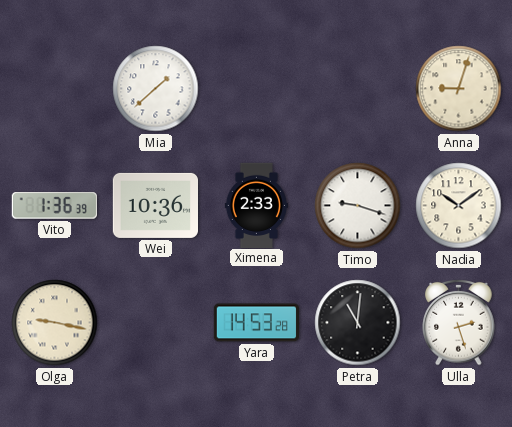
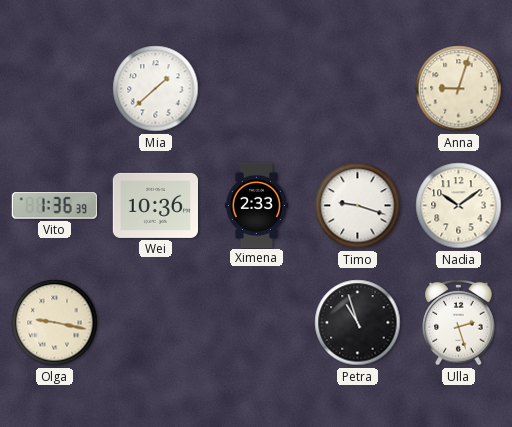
Yara: 14:53 -> none (256, 323)
Petra: 11:01 -> 10:57 (358, 323)
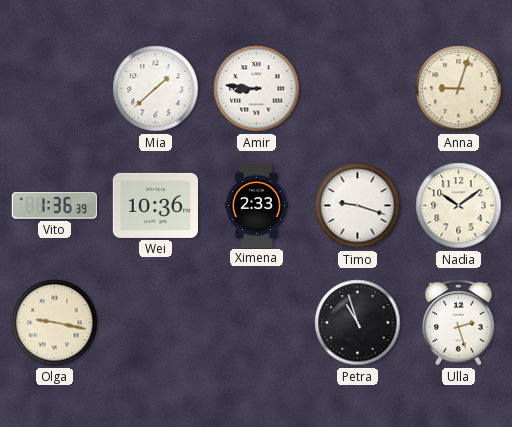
Amir: none -> 8:46 (257, 89)
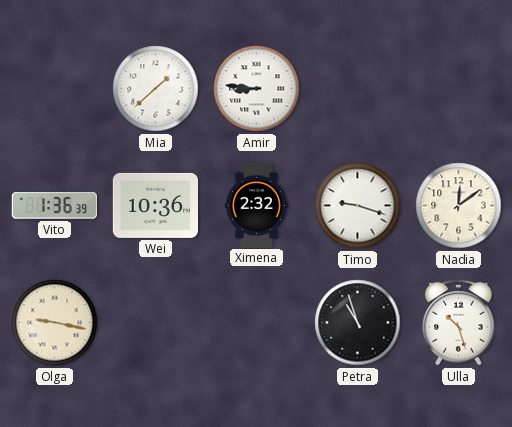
Anna: 9:03 -> none (459, 89)
Ximena: 2:33 -> 2:32 (256, 205)
Nadia: 10:09 -> 12:09 (459, 206)
Ulla: 2:27 -> 10:27 (459, 322)
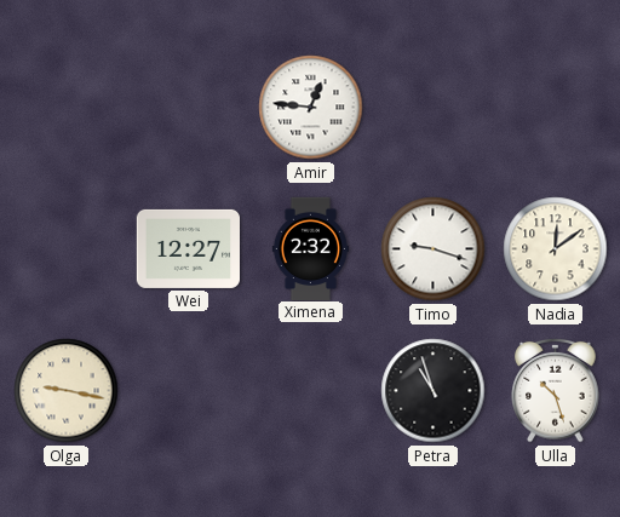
Mia: 1:38 -> none (156, 89)
Amir: 8:46 -> 12:46 (311, 108)
Vito: 1:36 -> none (54, 206)
Wei: 10:36 -> 12:27 (188, 248)
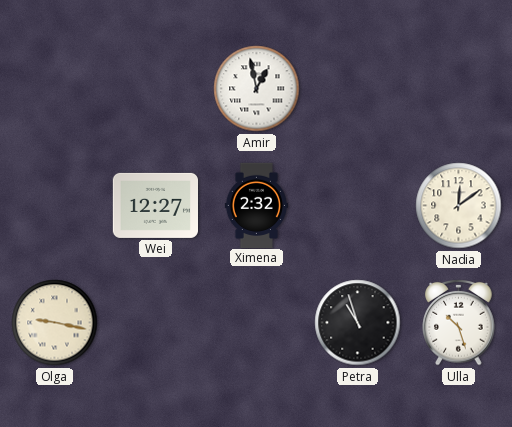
Amir: 12:46 -> 12:58 (257, 89)
Timo: 9:18 -> none (434, 249)
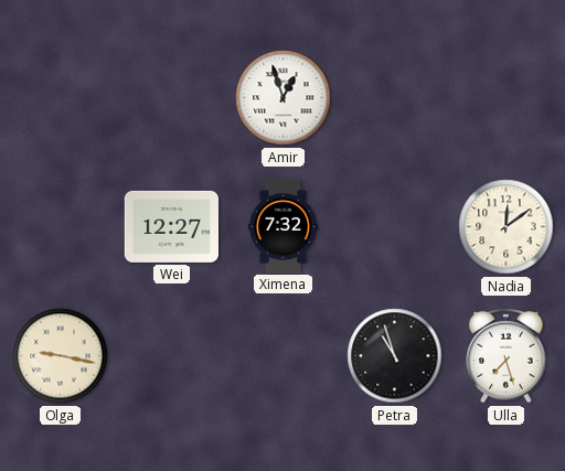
Amir: 12:58 -> 12:57 (284, 98)
Ximena: 2:32 -> 7:32 (282, 226)
Ulla: 10:27 -> 7:27 (507, 355)
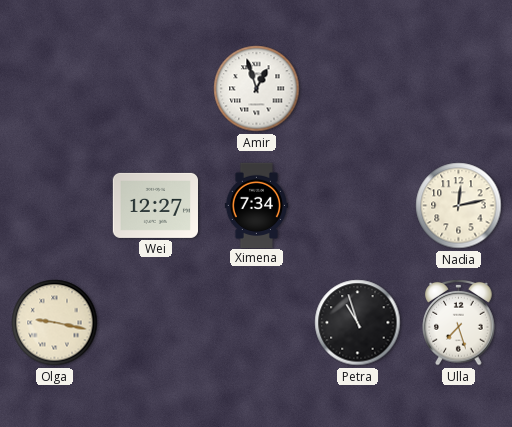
Ximena: 7:32 -> 7:34 (256, 205)
Nadia: 12:09 -> 12:13 (459, 206)
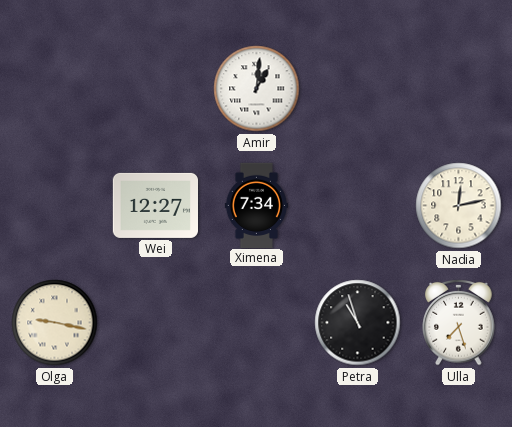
Amir: 12:57 -> 1:01 (257, 89)
